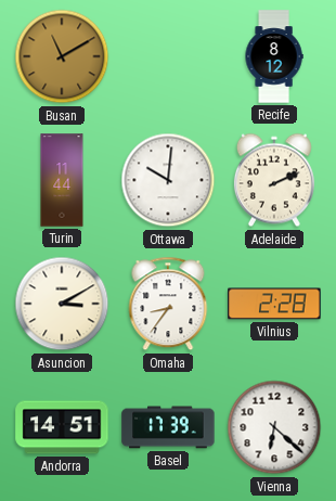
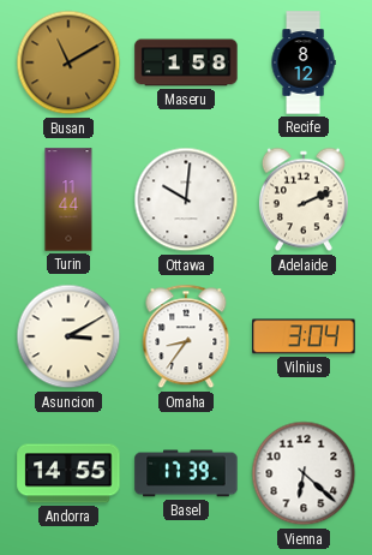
Maseru: none -> 1:58 (186, 62)
Vilnius: 2:28 -> 3:04 (304, 336)
Andorra: 14:51 -> 14:55 (68, 473)
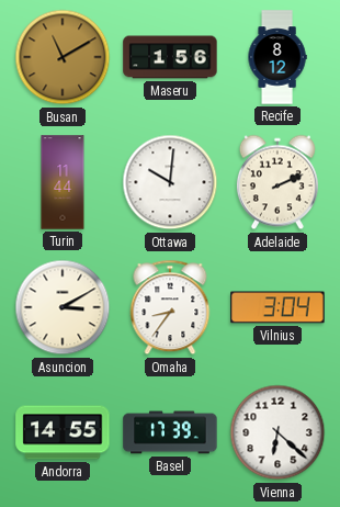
Maseru: 1:58 -> 1:56 (170, 57)
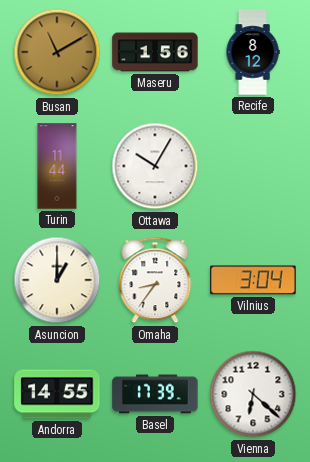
Ottawa: 10:01 -> 10:05 (155, 166)
Adelaide: 2:11 -> none (277, 182)
Asuncion: 3:10 -> 1:00 (57, 280)
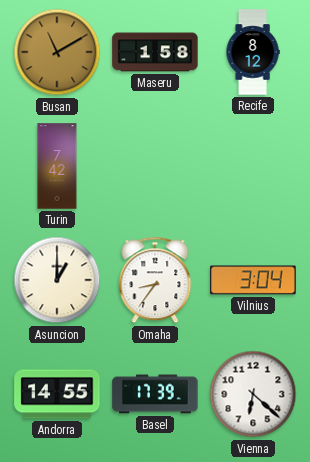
Maseru: 1:56 -> 1:58 (155, 52)
Turin: 11:44 -> 7:42 (57, 166)
Ottawa: 10:05 -> none (155, 166)
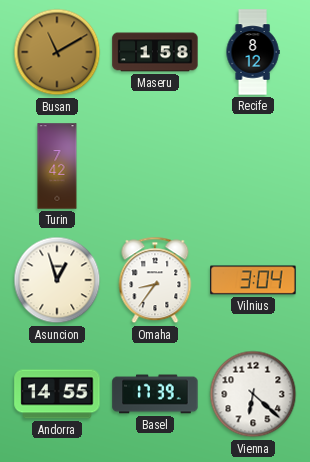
Asuncion: 1:00 -> 12:57 (57, 280)
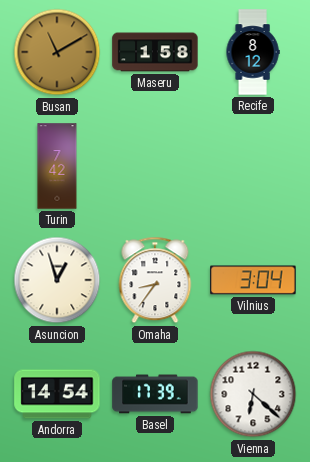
Andorra: 14:55 -> 14:54 (57, 394)
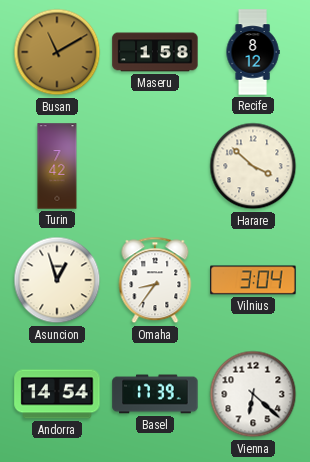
Harare: none -> 3:52 (253, 166)
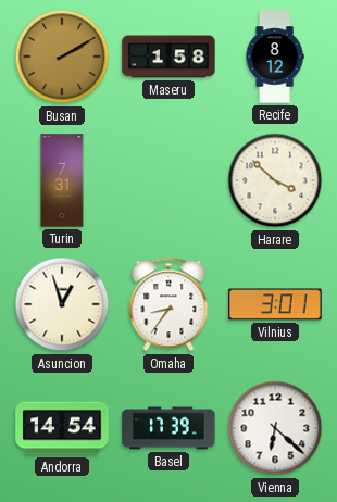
Busan: 11:10 -> 2:10 (62, 57)
Turin: 7:42 -> 7:31 (62, 180)
Vilnius: 3:04 -> 3:01 (275, 304)
